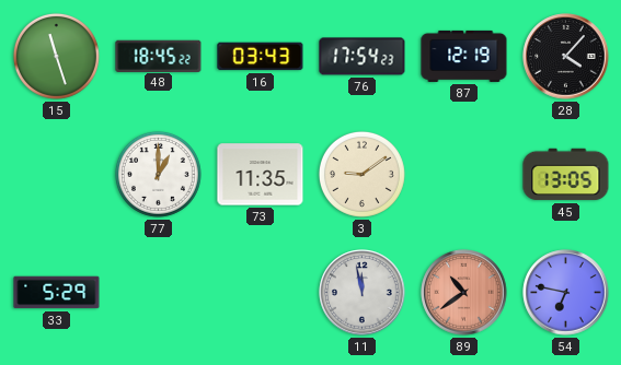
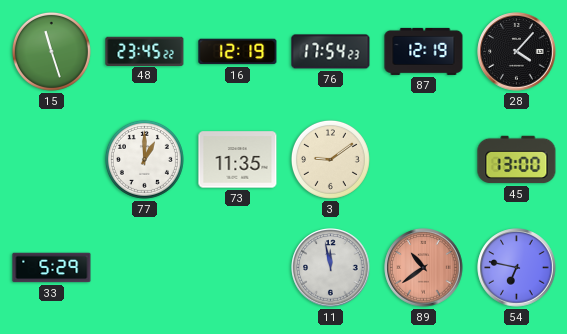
48: 18:45 -> 23:45 (145, 51)
16: 03:43 -> 12:19 (238, 52)
45: 13:05 -> 13:00 (517, 160)
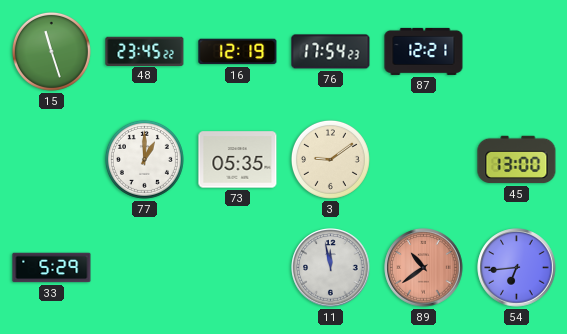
87: 12:19 -> 12:21 (424, 51)
28: 4:07 -> none (517, 52)
73: 11:35 -> 05:35 (238, 160)
54: 6:47 -> 6:44 (517, 268)
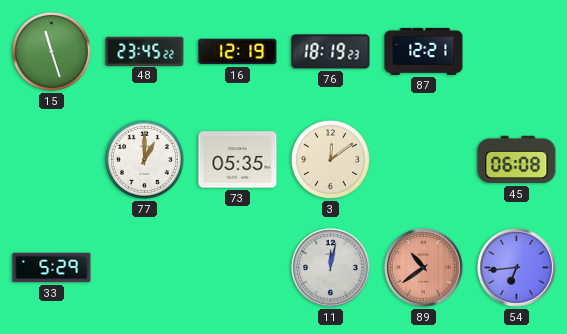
76: 17:54 -> 18:19 (331, 52)
3: 9:09 -> 12:09 (330, 159)
45: 13:00 -> 06:08 (517, 160)
11: 11:58 -> 12:02 (331, 268)
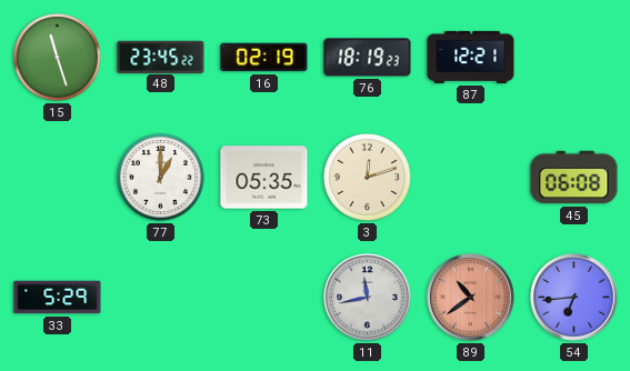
16: 12:19 -> 02:19 (264, 58)
3: 12:09 -> 12:12 (367, 177)
11: 12:02 -> 11:43 (368, 298)
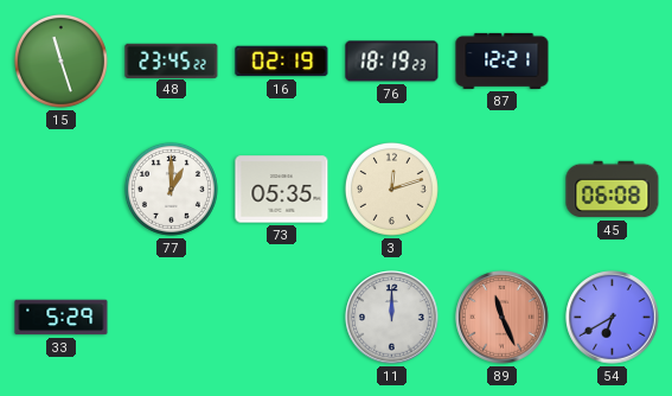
11: 11:43 -> 12:00 (392, 318)
89: 10:39 -> 11:26 (503, 318)
54: 6:44 -> 6:40 (613, 318)
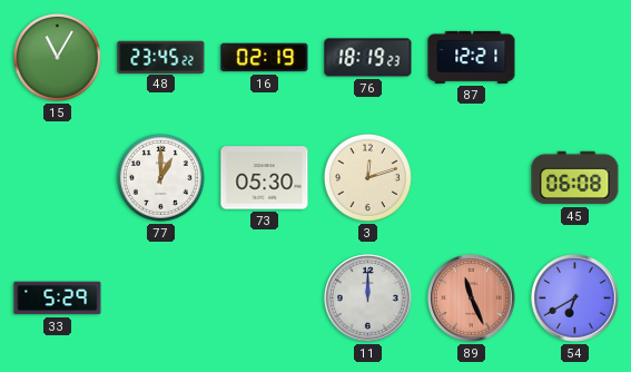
15: 11:27 -> 11:05 (57, 57)
73: 05:35 -> 05:30 (265, 178)
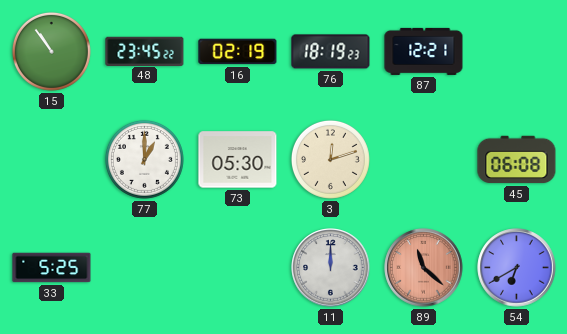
15: 11:05 -> 10:54 (51, 51)
33: 5:29 -> 5:25 (52, 268)
89: 11:26 -> 11:22 (424, 268)
